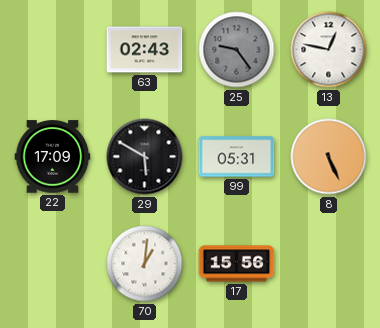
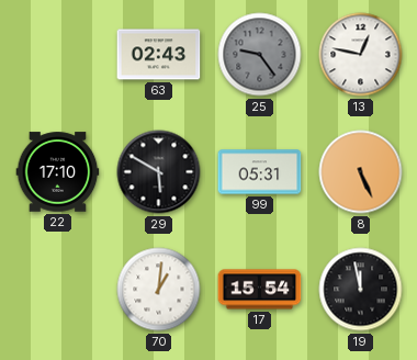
22: 17:09 -> 17:10 (58, 172)
17: 15:56 -> 15:54 (260, 290)
19: none -> 11:58 (361, 290)
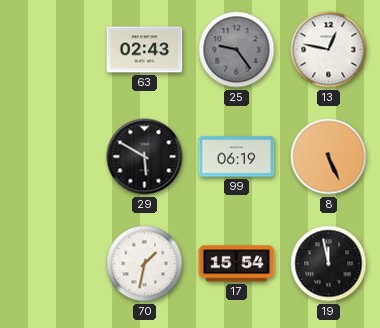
22: 17:10 -> none (58, 172)
99: 05:31 -> 06:19 (237, 157)
70: 1:01 -> 1:32 (145, 264)
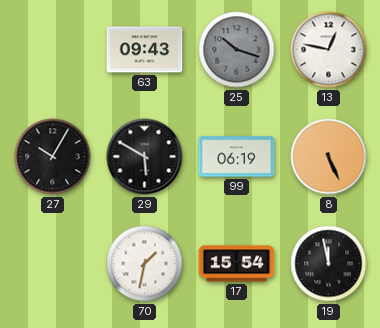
63: 02:43 -> 09:43 (145, 50)
25: 9:24 -> 10:18 (237, 50)
27: none -> 10:05 (53, 157)
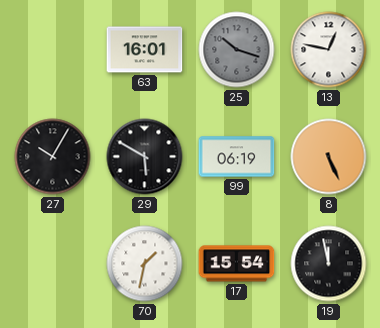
63: 09:43 -> 16:01 (145, 50)
